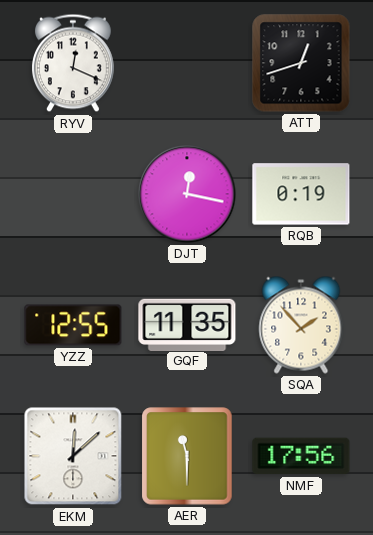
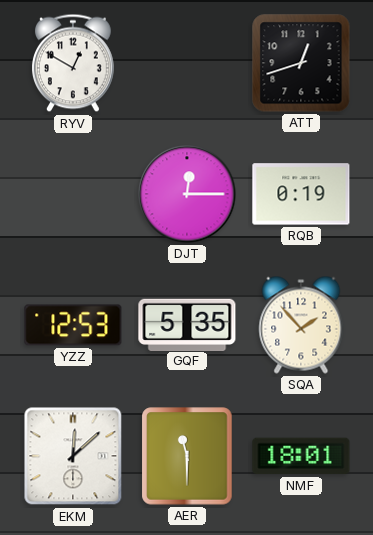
RYV: 12:19 -> 12:50 (74, 63)
DJT: 12:17 -> 12:15 (187, 194)
YZZ: 12:55 -> 12:53 (73, 325)
GQF: 11:35 -> 5:35 (187, 324)
NMF: 17:56 -> 18:01 (301, 456)
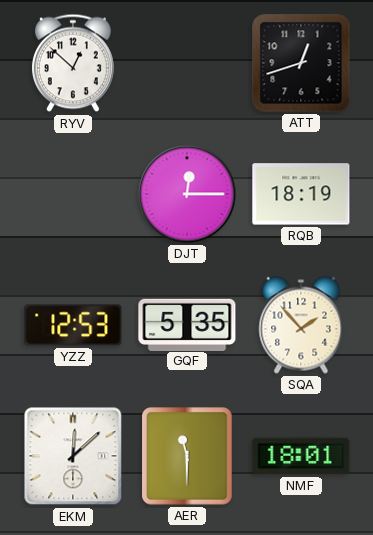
RYV: 12:50 -> 12:52 (74, 63)
RQB: 0:19 -> 18:19 (301, 194)
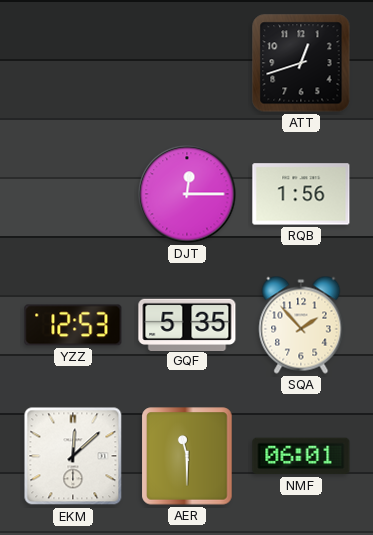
RYV: 12:52 -> none (74, 63)
RQB: 18:19 -> 1:56 (301, 194)
NMF: 18:01 -> 06:01 (301, 456)
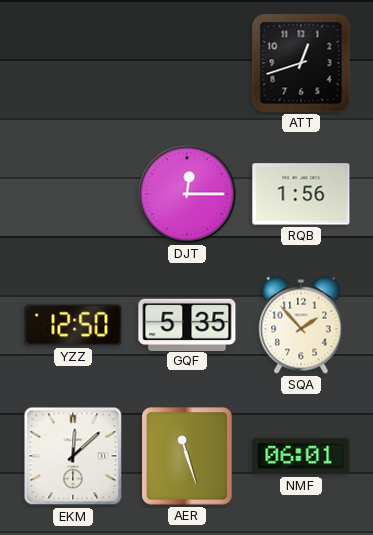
YZZ: 12:53 -> 12:50 (73, 325)
AER: 11:30 -> 11:27 (187, 456)
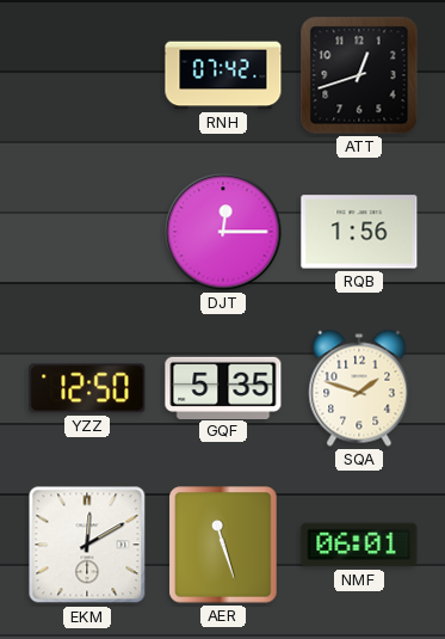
RNH: none -> 07:42 (223, 75)
SQA: 1:53 -> 1:48 (359, 388)
EKM: 12:08 -> 12:10 (87, 545)
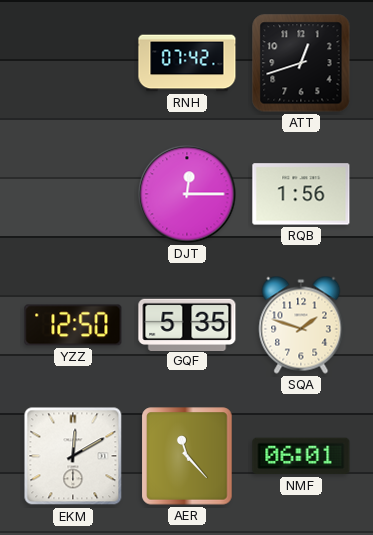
AER: 11:27 -> 11:23 (187, 456)
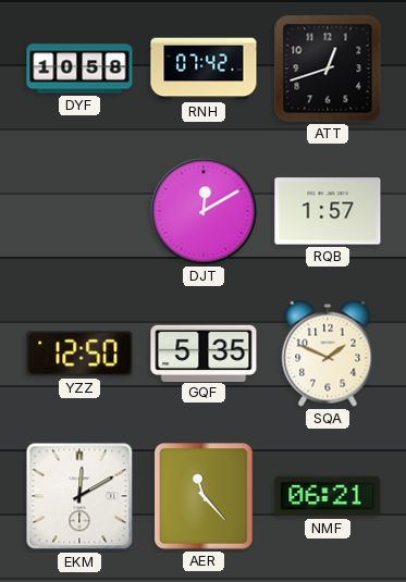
DYF: none -> 10:58 (79, 69)
DJT: 12:15 -> 12:10 (204, 211)
RQB: 1:56 -> 1:57 (328, 211)
SQA: 1:48 -> 1:49 (328, 354)
NMF: 06:01 -> 06:21 (328, 496)
